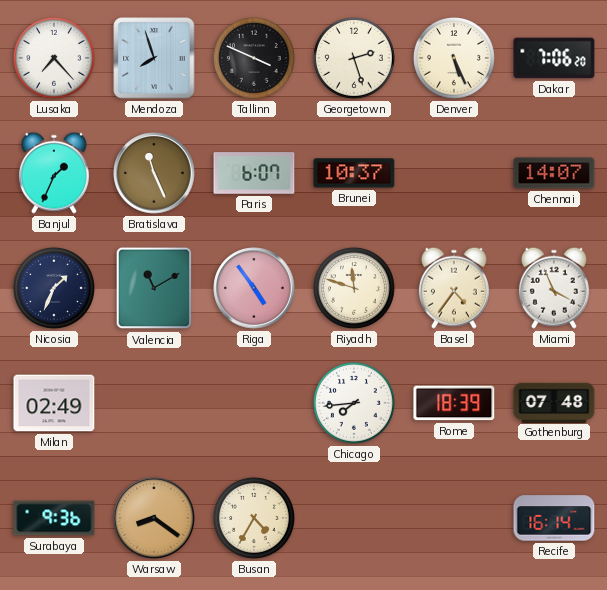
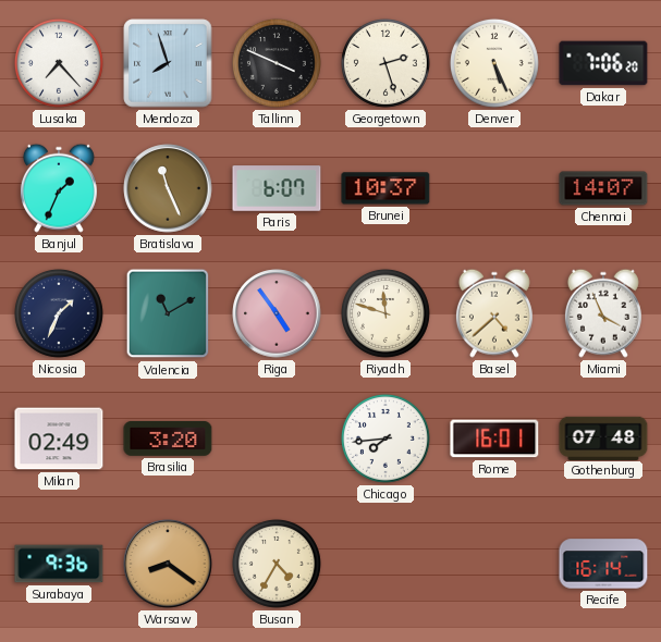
Basel: 4:36 -> 4:38 (494, 313)
Brasilia: none -> 3:20 (168, 439)
Rome: 18:39 -> 16:01 (494, 439)
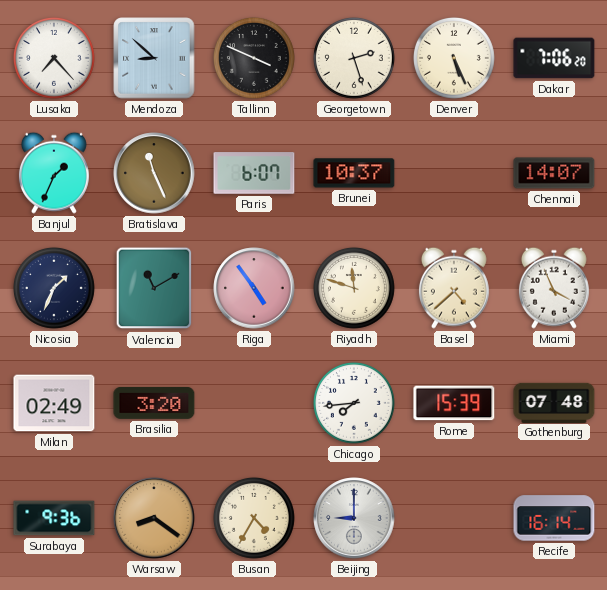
Mendoza: 7:57 -> 8:52 (154, 58)
Rome: 16:01 -> 15:39 (454, 403)
Beijing: none -> 9:00 (354, 518)
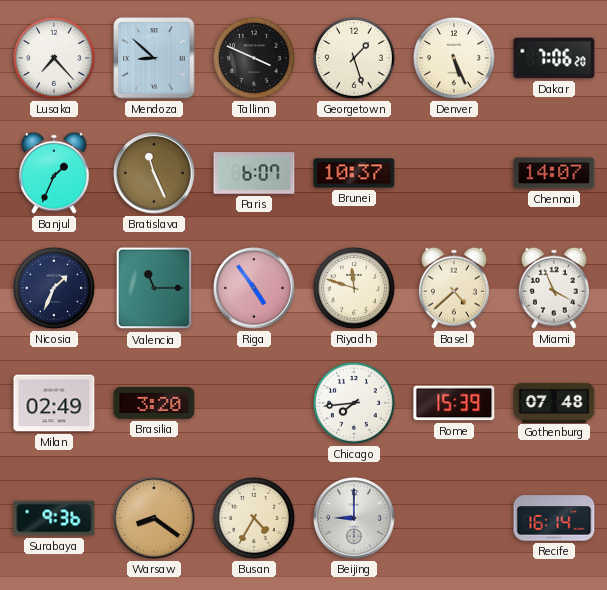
Georgetown: 2:27 -> 1:27 (354, 58)
Valencia: 11:10 -> 11:15 (154, 288)
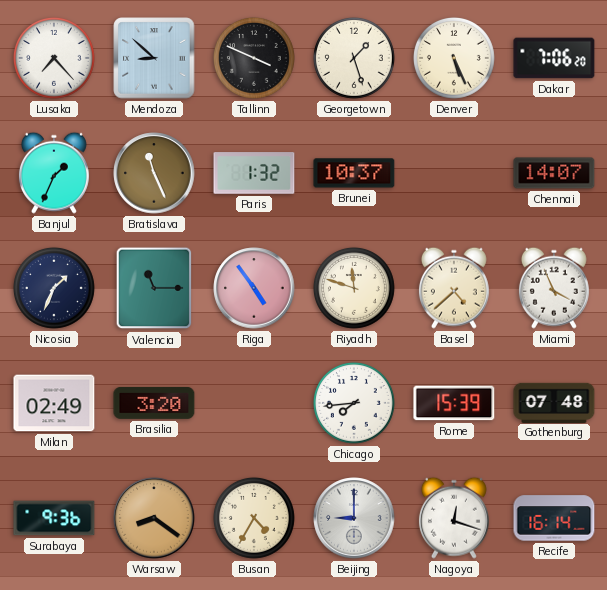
Paris: 6:07 -> 1:32 (254, 173)
Nagoya: none -> 12:18 (454, 518)
